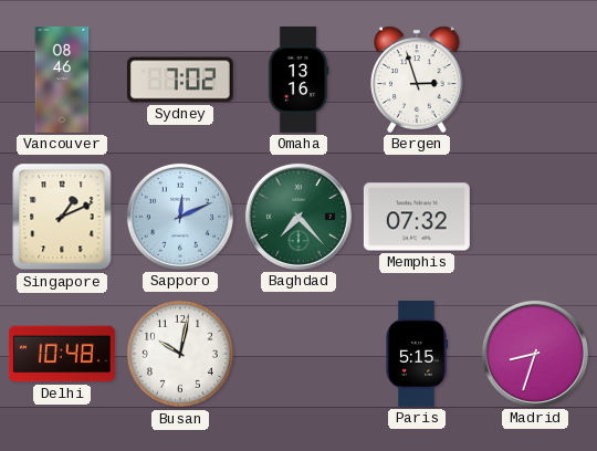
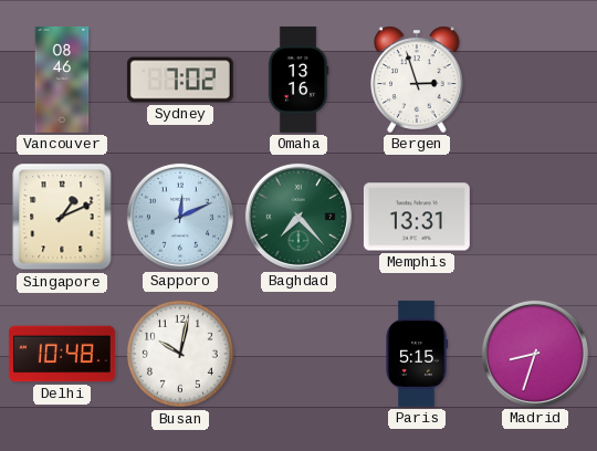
Memphis: 07:32 -> 13:31 (417, 217)
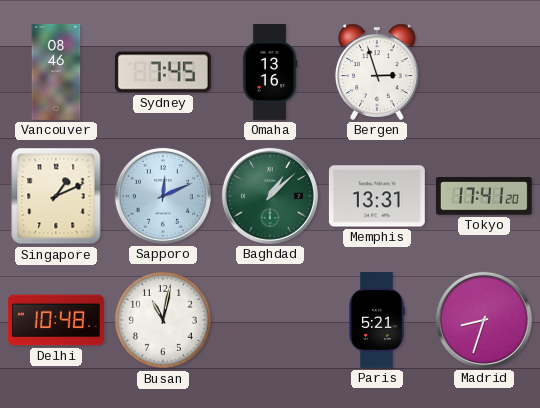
Sydney: 7:02 -> 7:45 (163, 72)
Baghdad: 7:23 -> 1:08 (270, 196)
Tokyo: none -> 17:41 (484, 196)
Busan: 10:02 -> 11:02 (163, 320)
Paris: 5:15 -> 5:21 (377, 320)
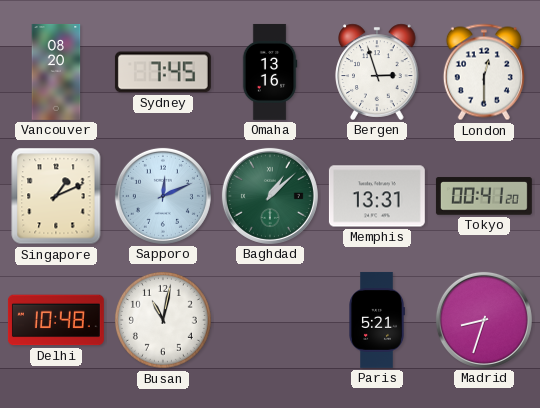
Vancouver: 08:46 -> 08:20 (56, 72)
London: none -> 12:30 (484, 72)
Tokyo: 17:41 -> 00:41 (484, 196)
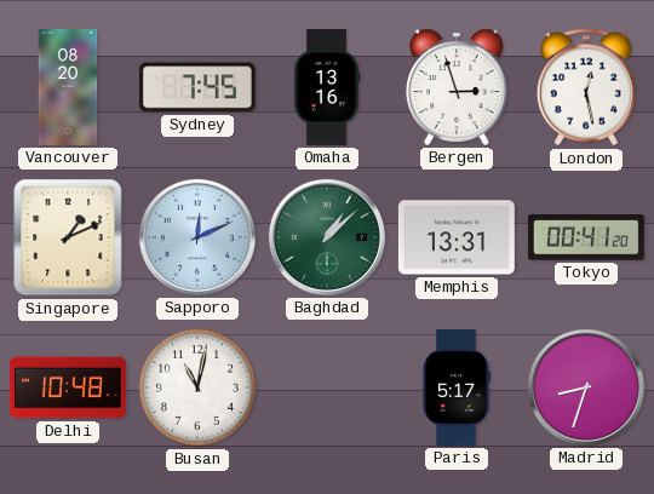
London: 12:30 -> 12:28 (586, 87)
Paris: 5:21 -> 5:17 (457, 387)
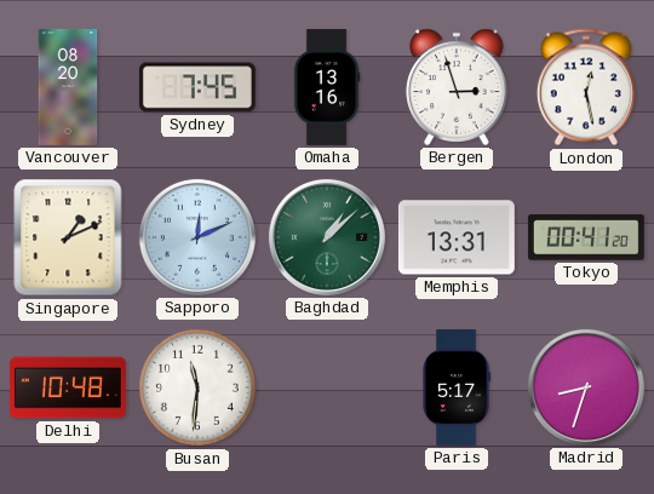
Busan: 11:02 -> 11:31 (197, 387)
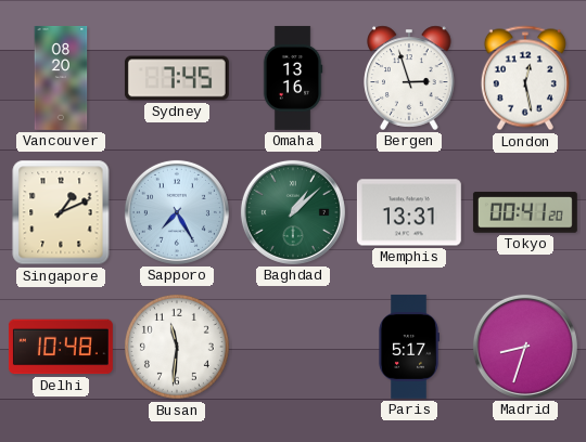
Sapporo: 12:11 -> 7:25 (177, 212)
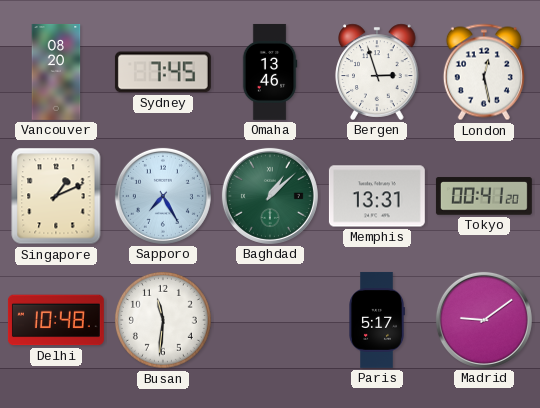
Omaha: 13:16 -> 13:46 (270, 72)
Madrid: 8:33 -> 9:09 (484, 320)
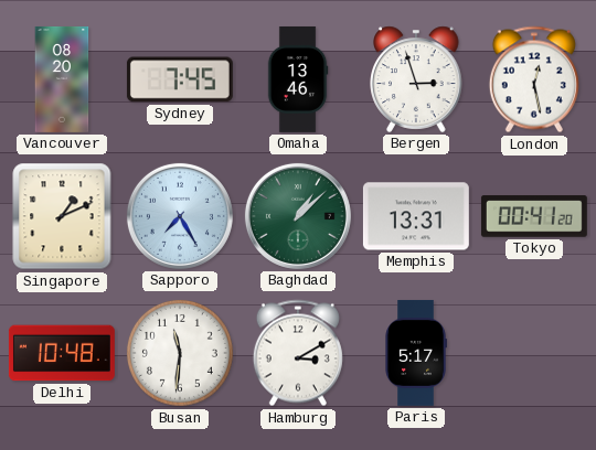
Hamburg: none -> 3:10 (298, 353)
Madrid: 9:09 -> none (484, 320)
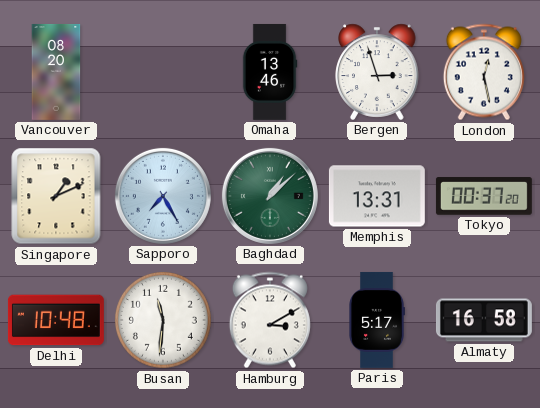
Sydney: 7:45 -> none (180, 79)
Tokyo: 00:41 -> 00:37 (484, 196)
Almaty: none -> 16:58 (484, 320)
